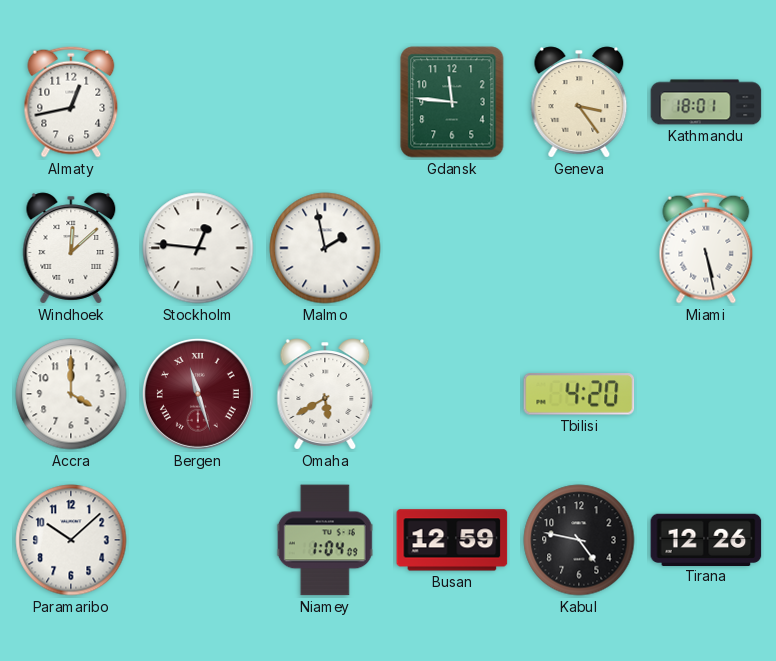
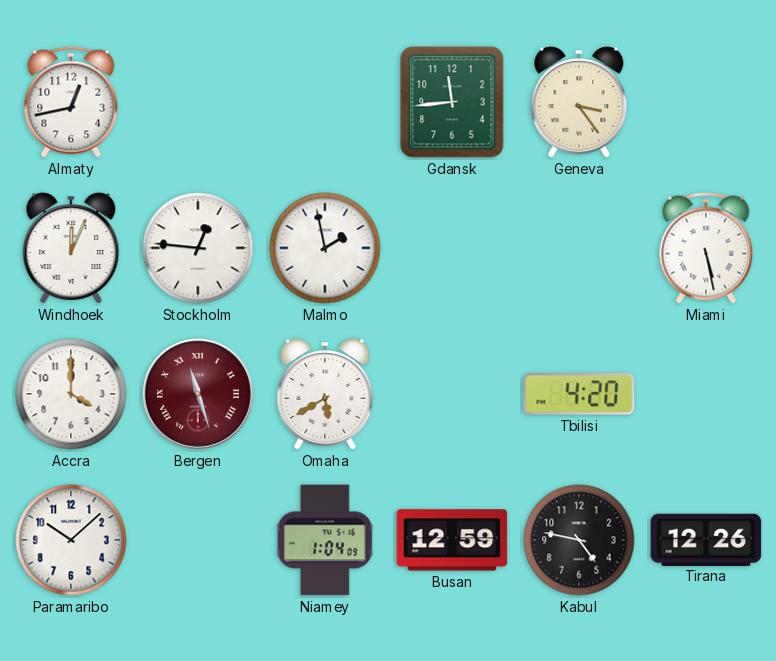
Gdansk: 11:46 -> 11:44 (452, 102)
Kathmandu: 18:01 -> none (706, 102)
Windhoek: 12:08 -> 12:04 (71, 248)
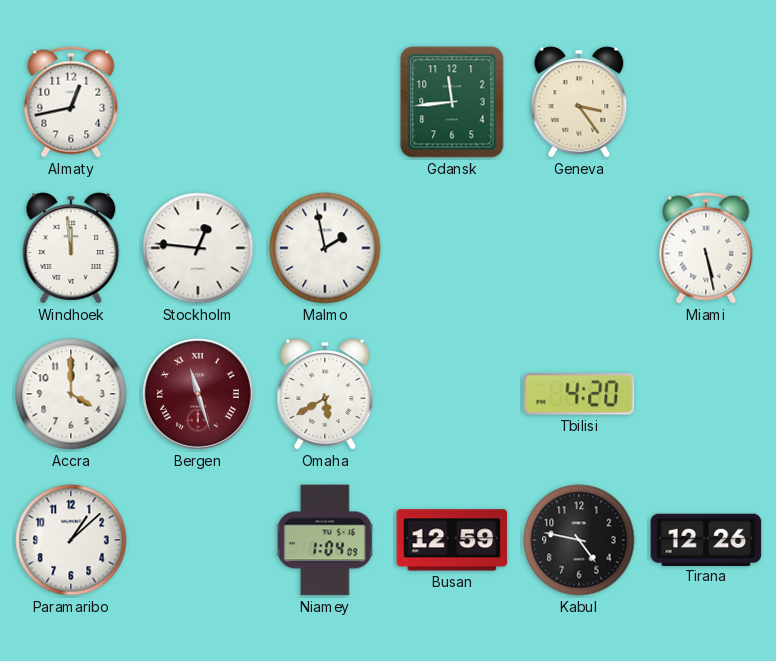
Windhoek: 12:04 -> 11:59 (71, 248)
Paramaribo: 10:08 -> 1:08 (71, 540)
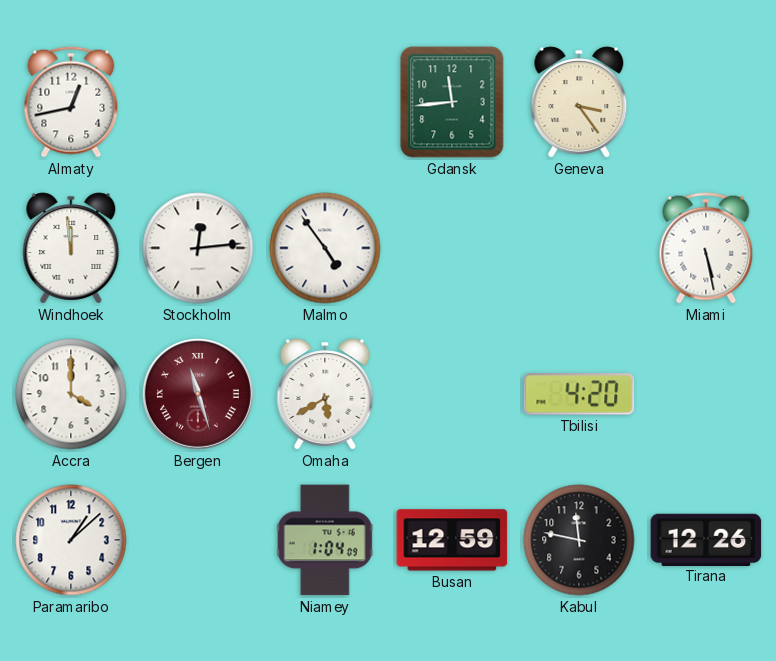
Stockholm: 12:46 -> 12:14 (198, 248)
Malmo: 1:58 -> 4:54 (325, 248)
Kabul: 4:47 -> 11:47 (579, 540)
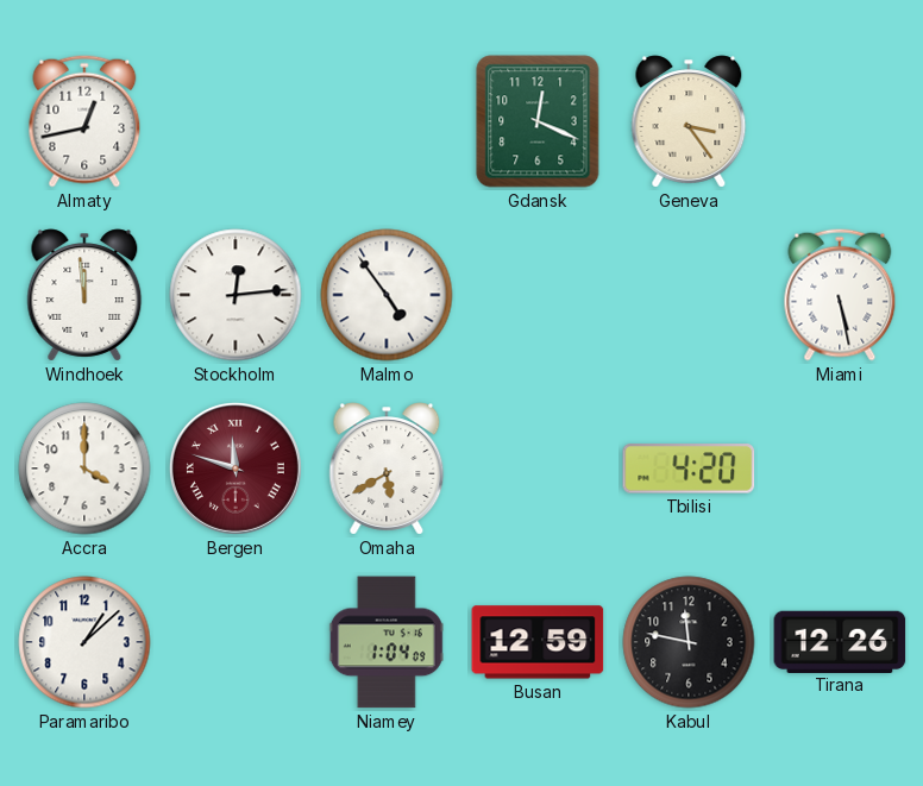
Gdansk: 11:44 -> 12:19 (538, 121)
Bergen: 11:27 -> 11:48 (236, 469)
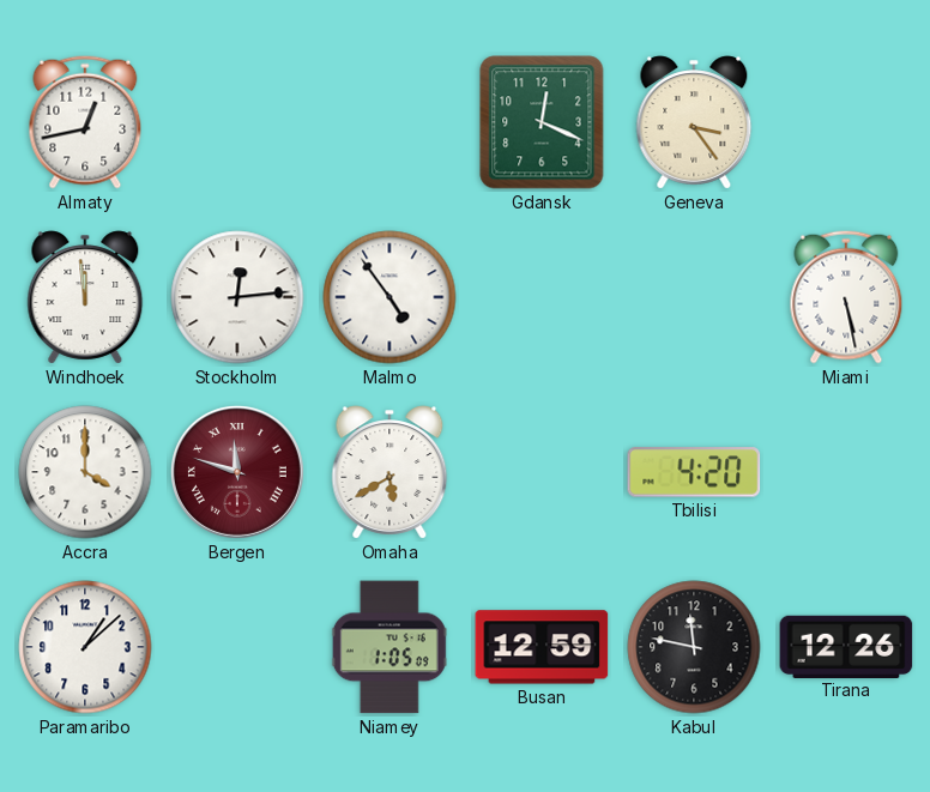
Niamey: 1:04 -> 1:05 (389, 647)
